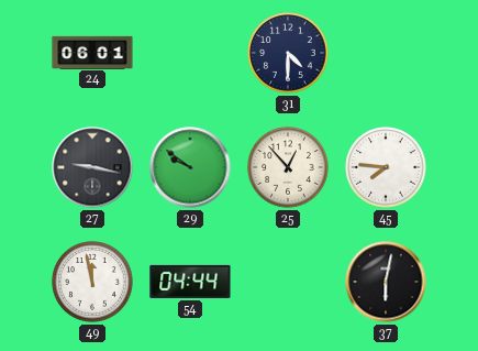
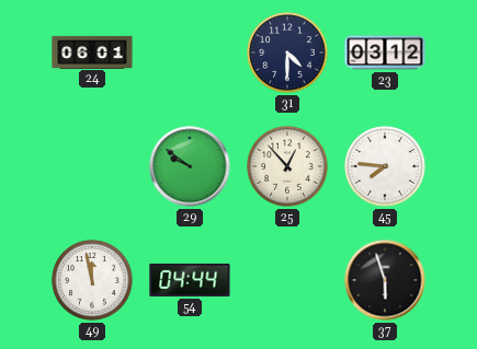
23: none -> 03:12 (385, 53)
27: 9:17 -> none (92, 167)
37: 6:02 -> 5:57 (385, 280)
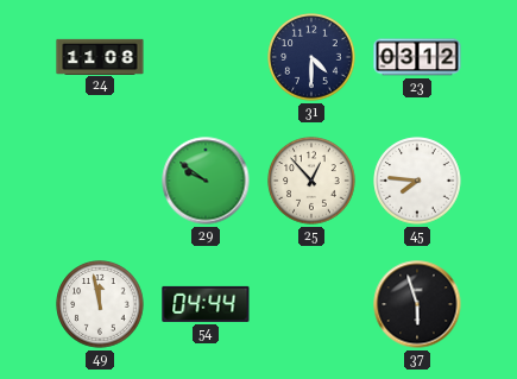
24: 06:01 -> 11:08 (100, 56)
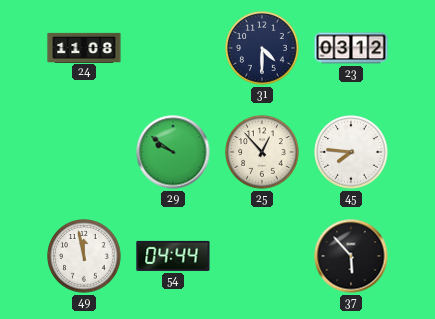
37: 5:57 -> 5:53 (351, 256)
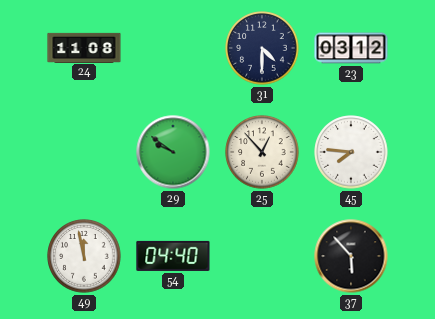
54: 04:44 -> 04:40 (173, 256)
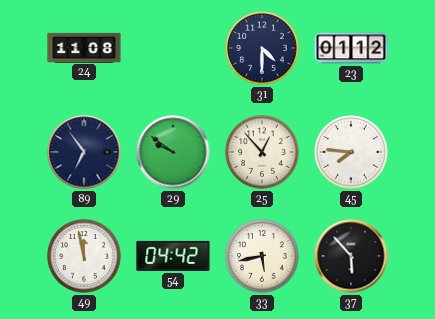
23: 03:12 -> 01:12 (351, 48)
89: none -> 6:54 (84, 152)
54: 04:40 -> 04:42 (173, 256)
33: none -> 5:43 (262, 256)
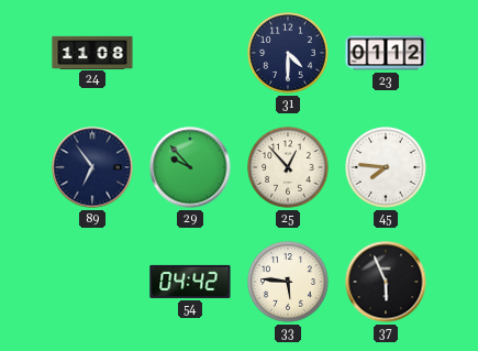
29: 9:51 -> 9:53 (190, 167)
49: 11:58 -> none (84, 256)
33: 5:43 -> 5:46 (288, 282)
37: 5:53 -> 5:56 (386, 282)
